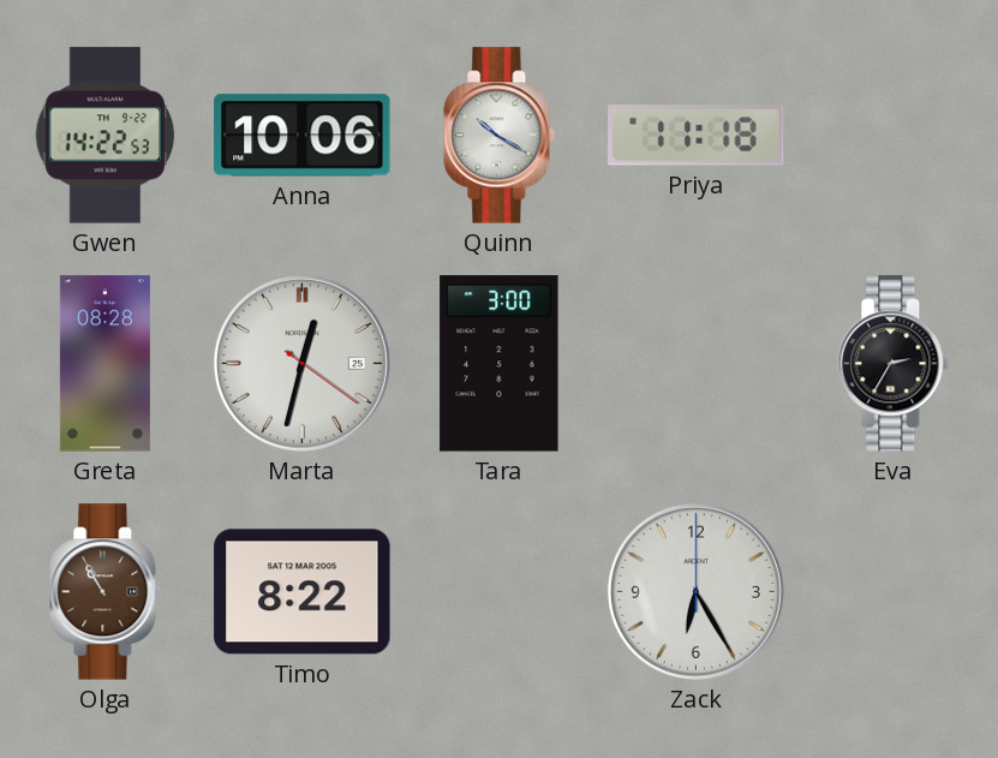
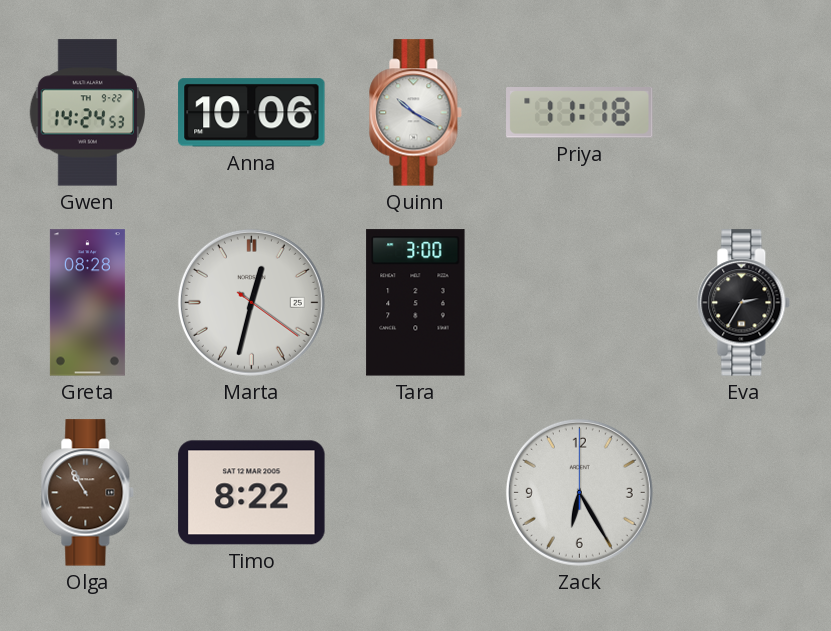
Gwen: 14:22 -> 14:24 (88, 113)
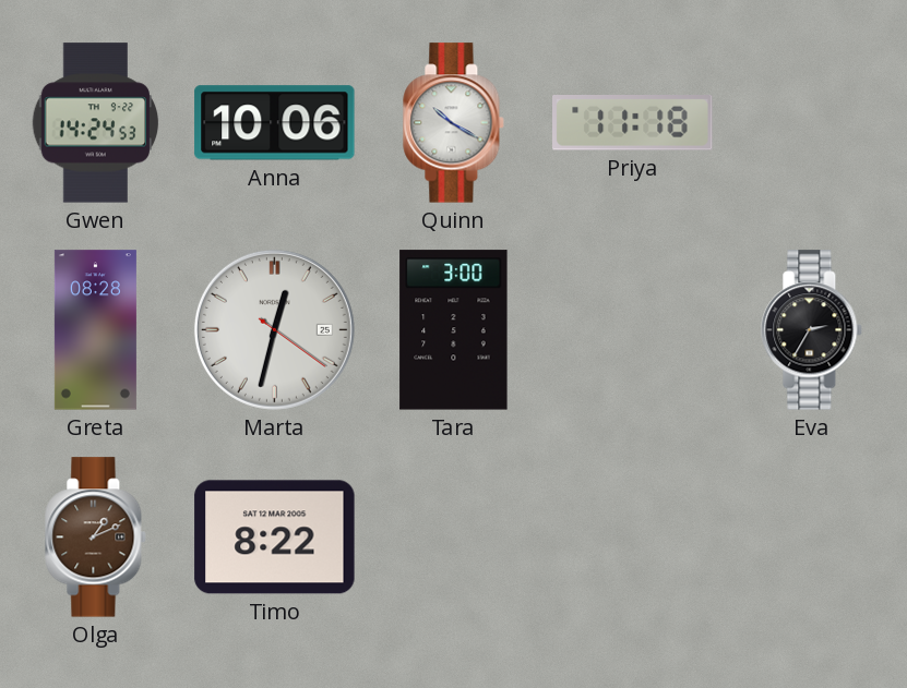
Olga: 10:55 -> 1:11 (96, 538)
Zack: 6:25 -> none (579, 492)
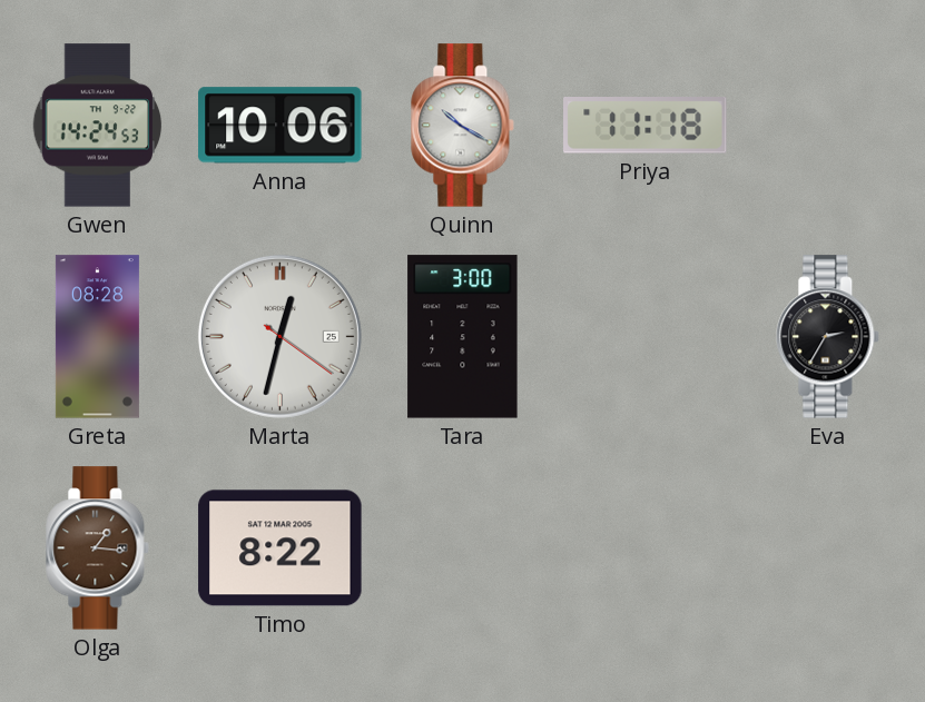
Olga: 1:11 -> 1:16 (98, 548)
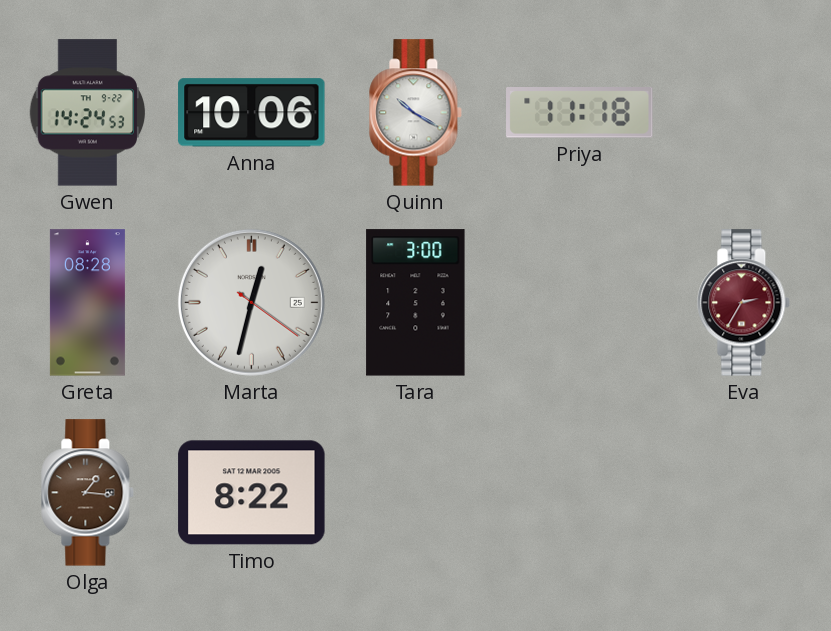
Eva dial: black -> burgundy (744, 303)
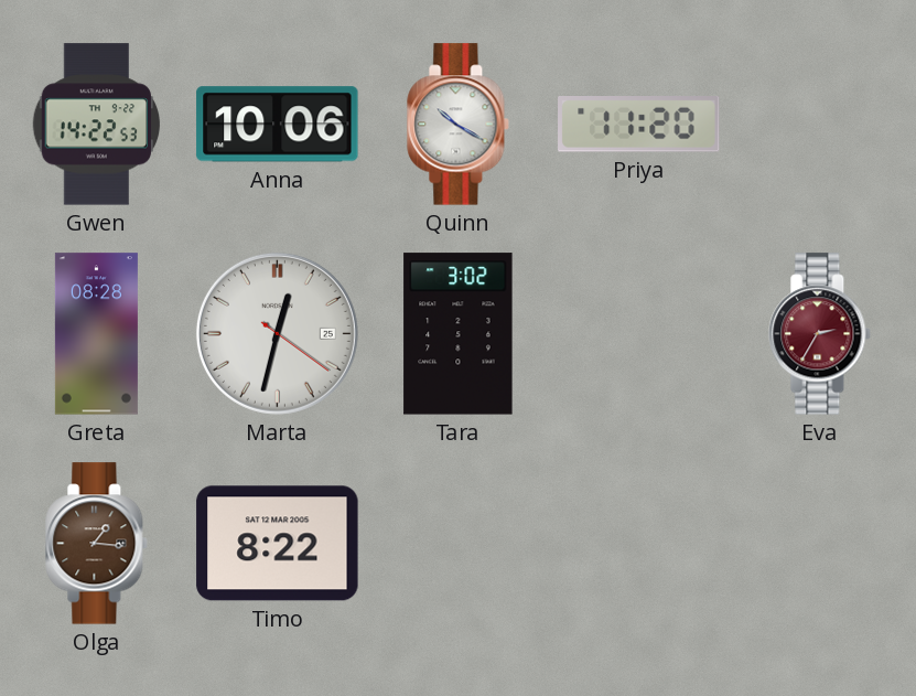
Gwen: 14:24 -> 14:22 (97, 125)
Priya: 11:18 -> 11:20 (639, 125)
Tara: 3:00 -> 3:02 (459, 334)
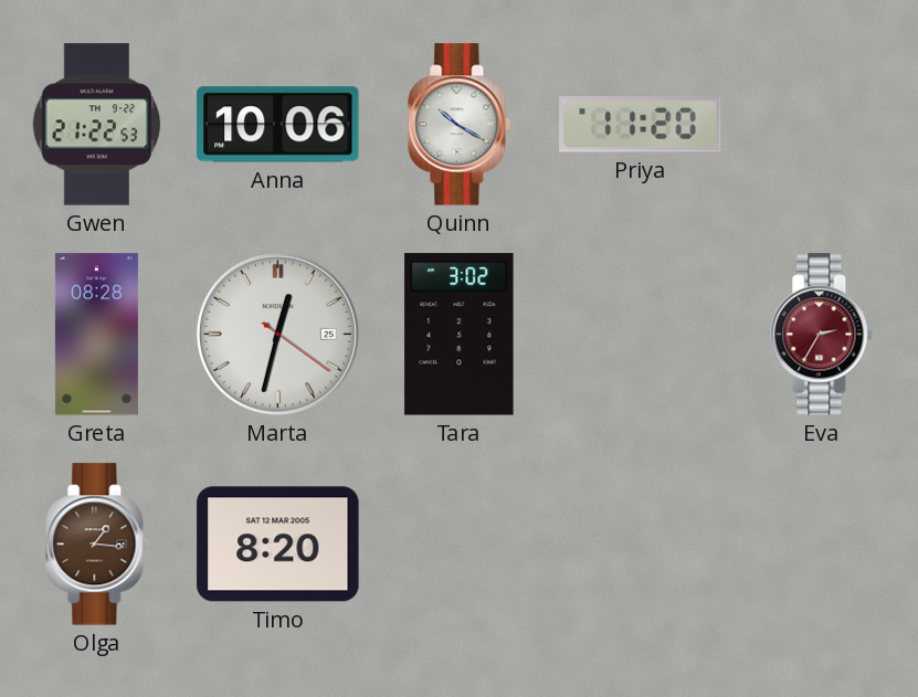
Gwen: 14:22 -> 21:22 (97, 125)
Timo: 8:22 -> 8:20 (278, 545)
